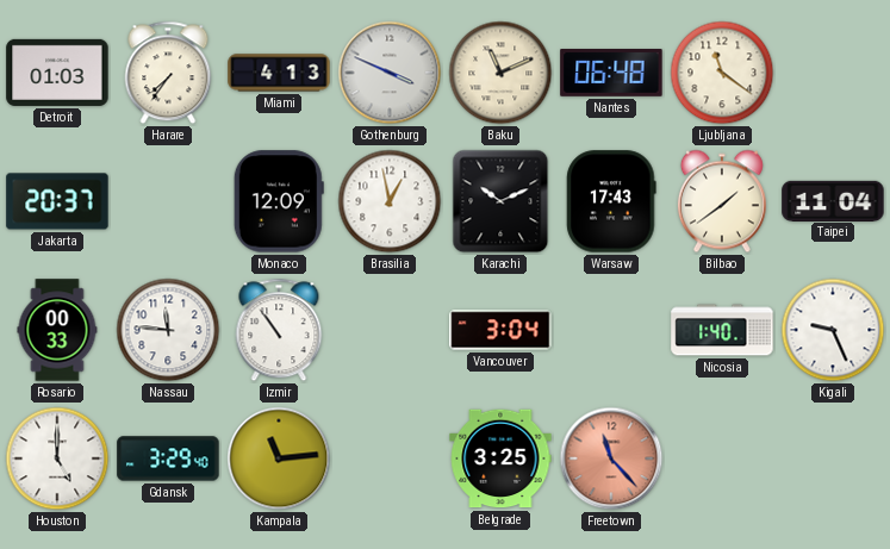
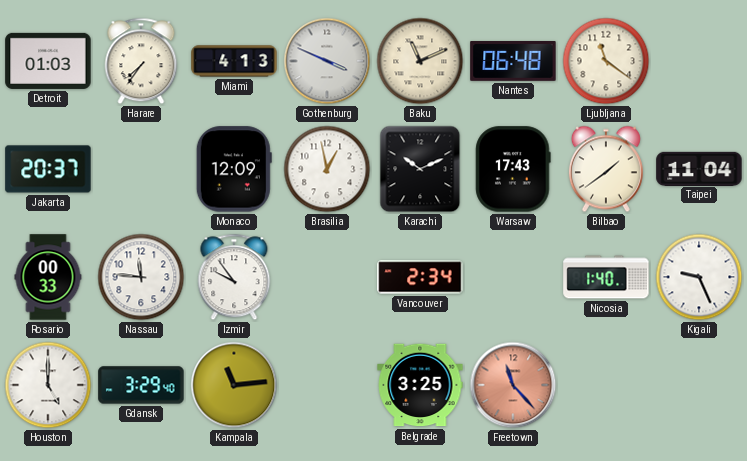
Izmir: 10:54 -> 9:54 (234, 277)
Vancouver: 3:04 -> 2:34 (420, 277)
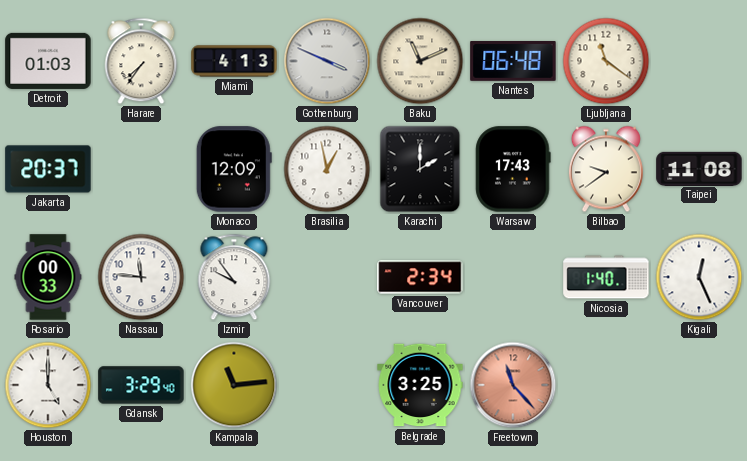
Karachi: 10:11 -> 2:00 (420, 169)
Bilbao: 1:39 -> 9:39 (606, 169)
Taipei: 11:04 -> 11:08 (699, 168)
Kigali: 9:26 -> 12:26 (699, 277)
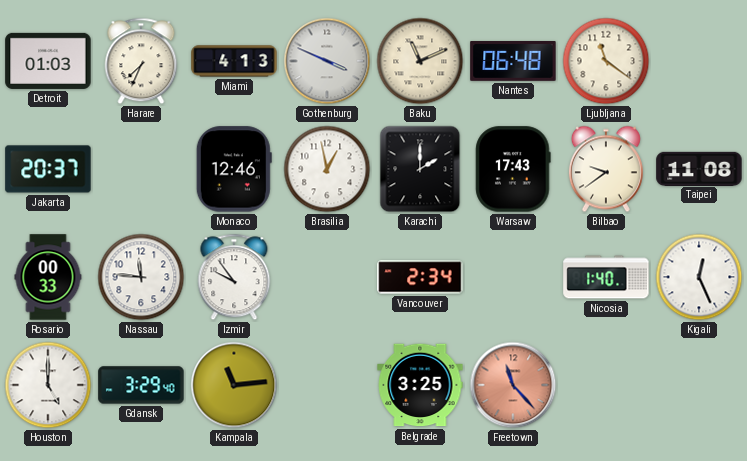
Harare: 7:36 -> 7:34 (141, 61)
Monaco: 12:09 -> 12:46 (234, 169)
